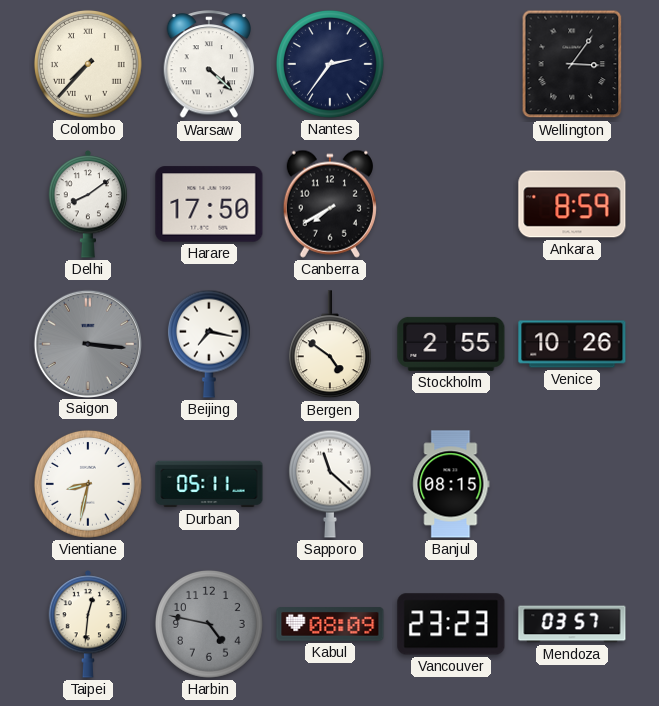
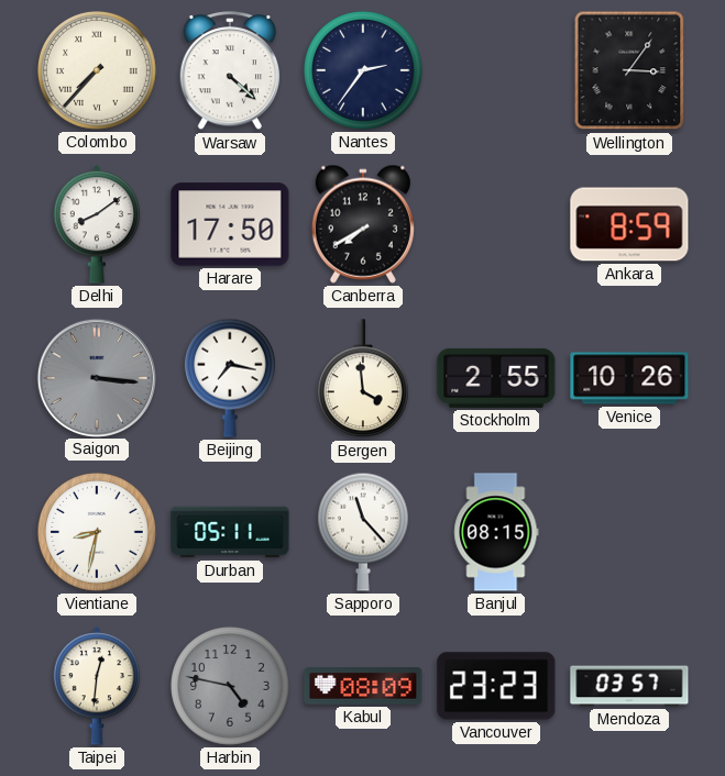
Bergen: 4:51 -> 3:59 (363, 379)
Sapporo: 11:22 -> 11:23 (363, 532)
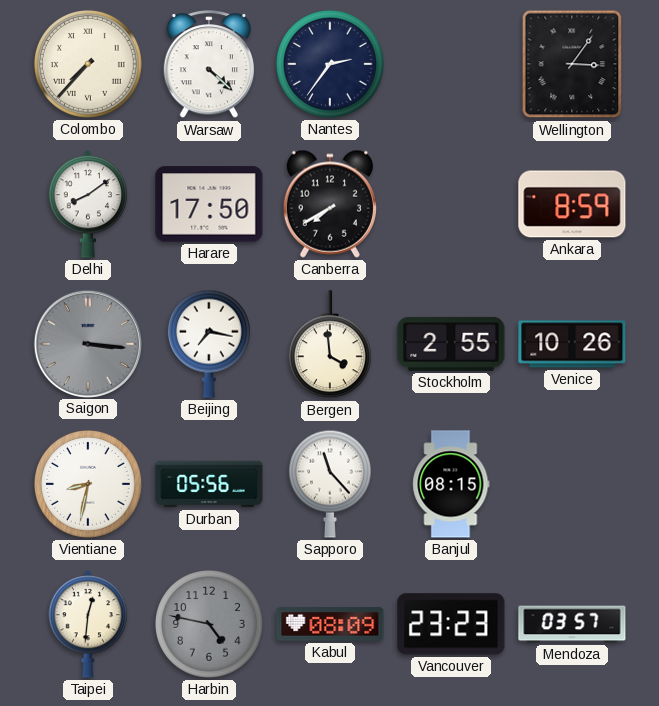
Durban: 05:11 -> 05:56 (209, 484)
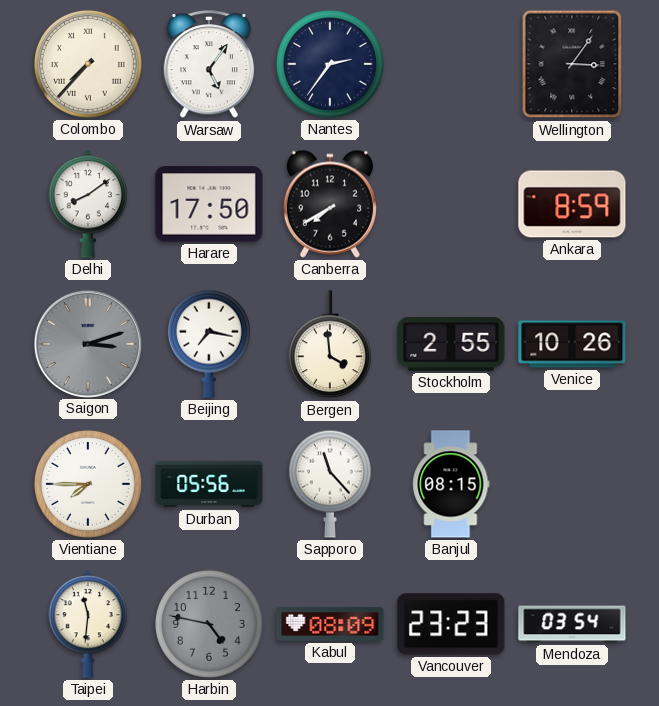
Warsaw: 4:22 -> 5:06 (209, 65)
Saigon: 3:16 -> 3:12 (87, 343)
Vientiane: 8:32 -> 7:45 (88, 484)
Taipei: 12:31 -> 11:31 (88, 624)
Mendoza: 03:57 -> 03:54 (572, 624)
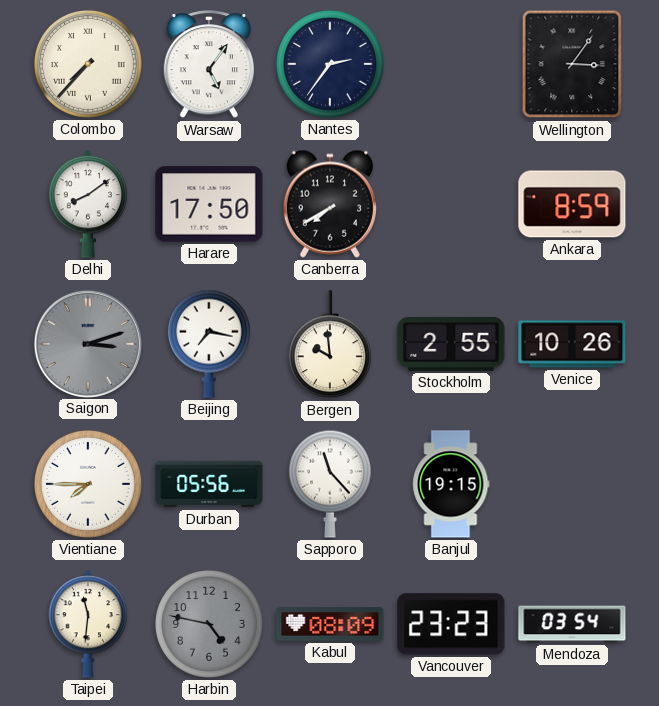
Bergen: 3:59 -> 9:59 (330, 345)
Banjul: 08:15 -> 19:15 (451, 484)
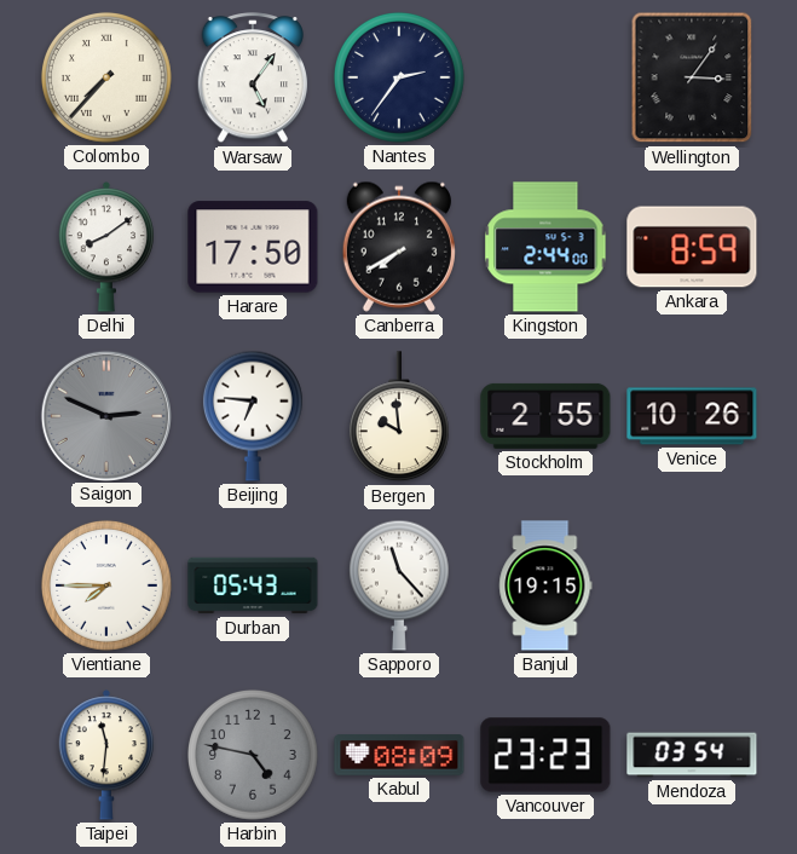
Kingston: none -> 2:44 (545, 247)
Saigon: 3:12 -> 2:49 (105, 415)
Beijing: 7:17 -> 6:46 (253, 416)
Durban: 05:56 -> 05:43 (253, 585)
